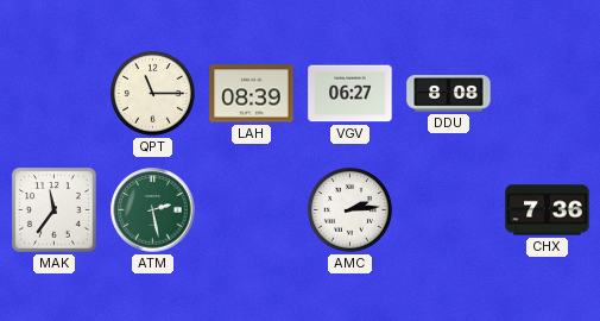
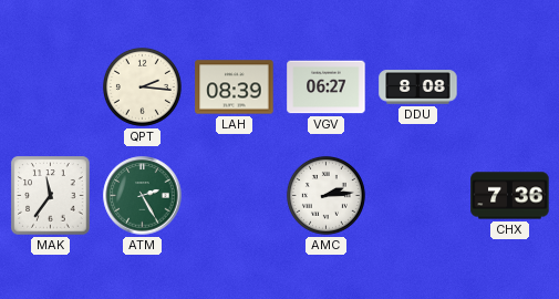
QPT: 11:15 -> 2:16 (142, 86)
ATM: 2:28 -> 2:25 (143, 196)
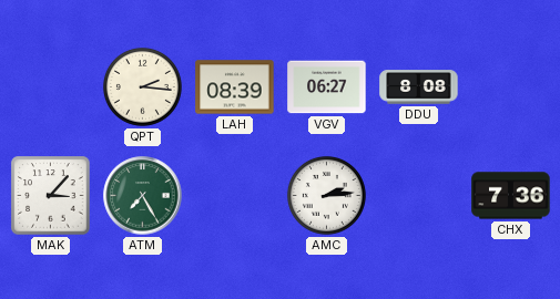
MAK: 11:36 -> 3:07 (51, 196)
ATM: 2:25 -> 7:25 (143, 196)
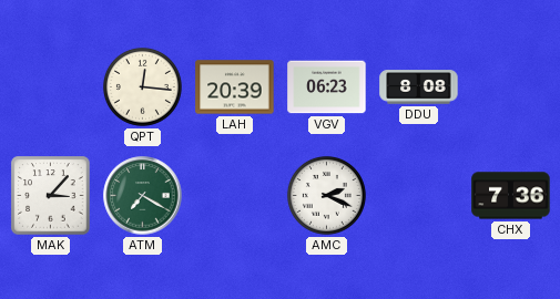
QPT: 2:16 -> 12:16 (142, 86)
LAH: 08:39 -> 20:39 (235, 87)
VGV: 06:27 -> 06:23 (327, 87)
ATM: 7:25 -> 7:20 (143, 196)
AMC: 2:14 -> 2:19 (326, 195)
